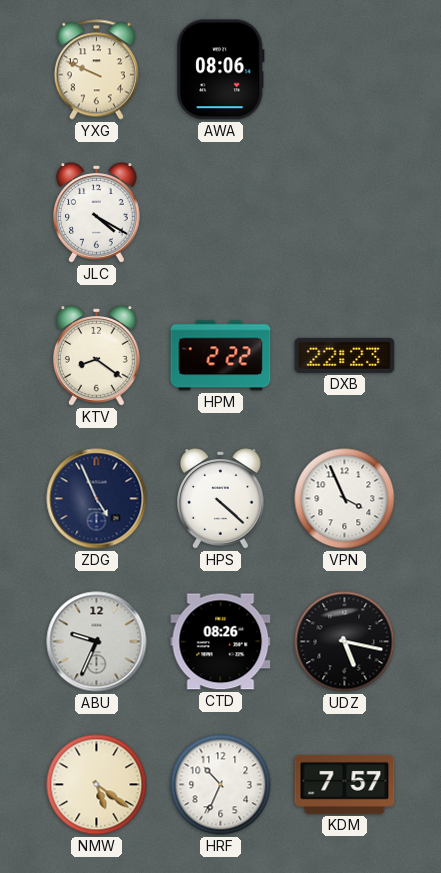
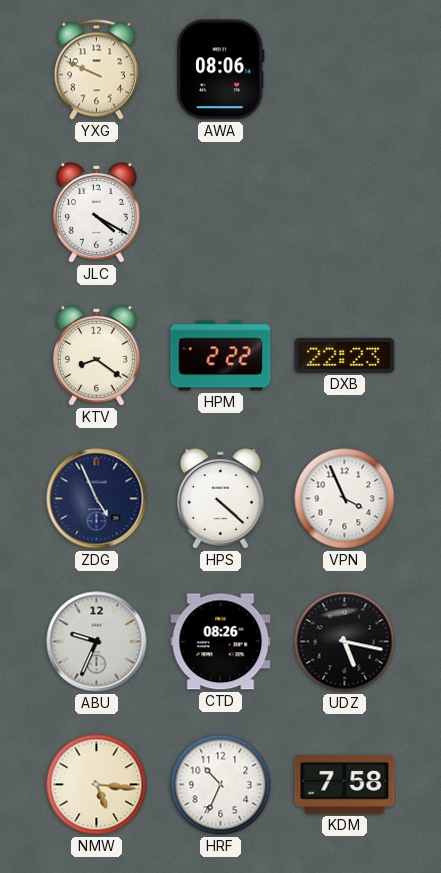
NMW: 5:21 -> 5:16 (97, 785)
KDM: 7:57 -> 7:58 (345, 784)
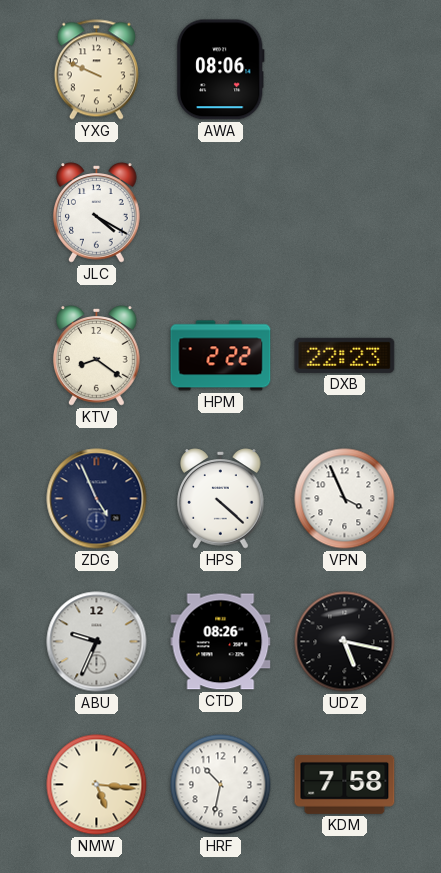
HRF: 10:34 -> 10:32 (221, 785)
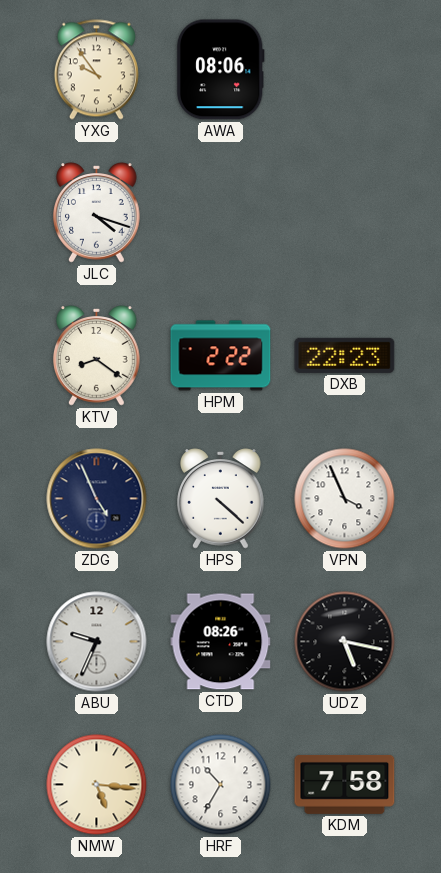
YXG: 9:49 -> 9:54 (96, 70)
JLC: 4:20 -> 4:18 (97, 213)
HRF: 10:32 -> 10:35 (221, 785)
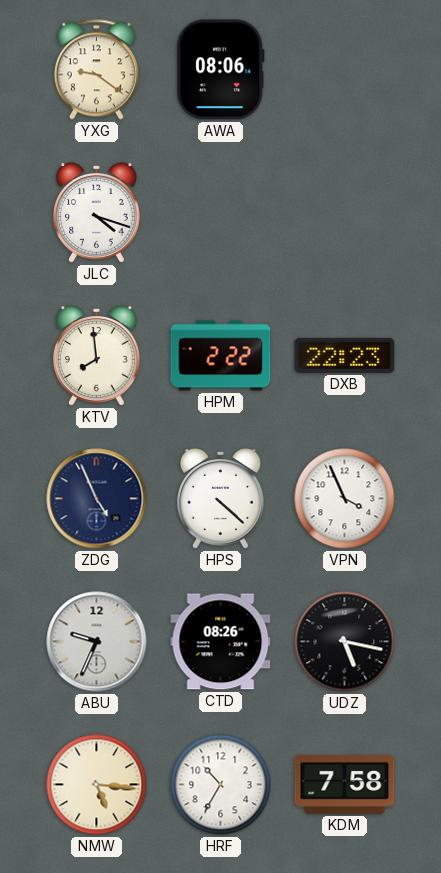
YXG: 9:54 -> 9:21 (96, 70)
KTV: 8:21 -> 7:59 (97, 356)
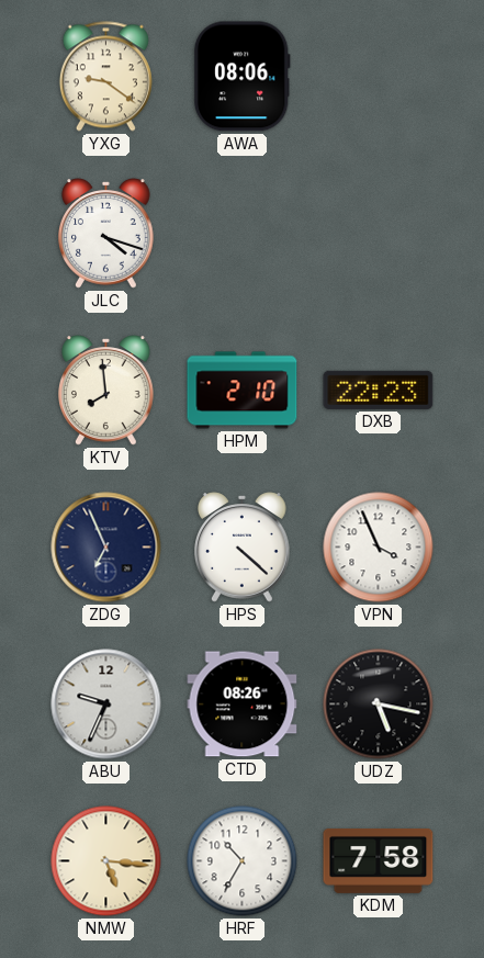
HPM: 2:22 -> 2:10 (243, 391)
ZDG: 4:56 -> 6:56 (106, 548)
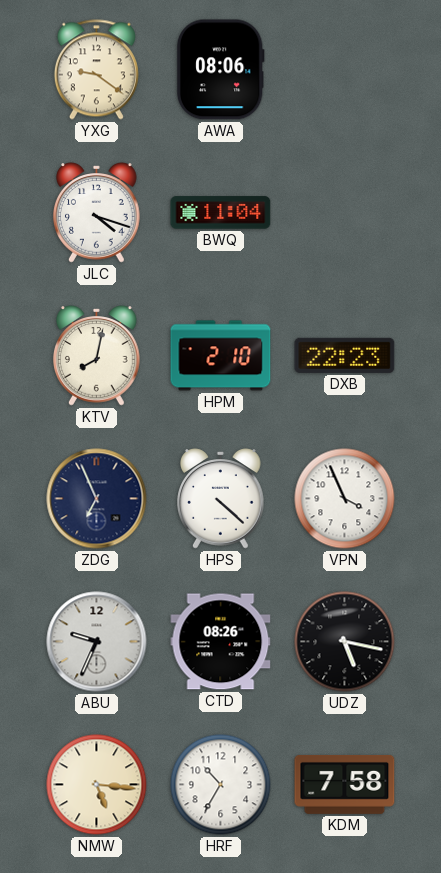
BWQ: none -> 11:04 (221, 213)
KTV: 7:59 -> 8:02 (97, 356)
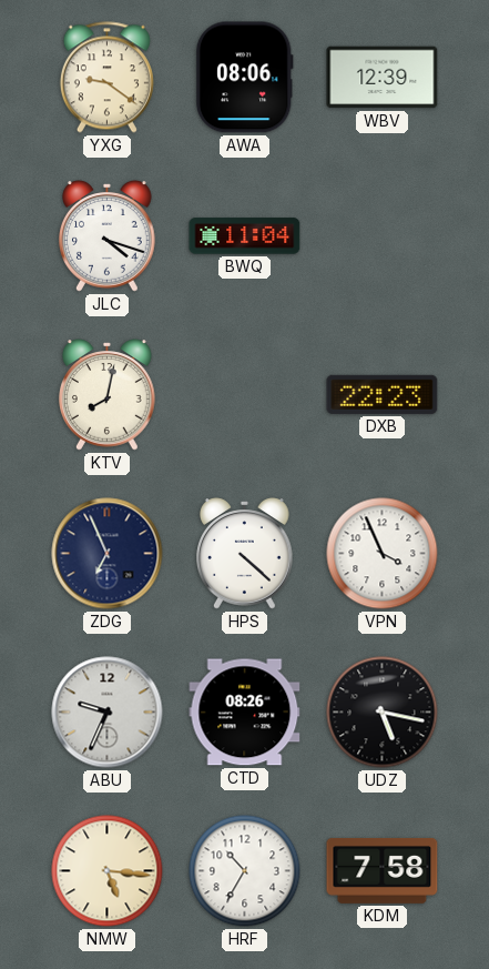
WBV: none -> 12:39 (383, 78)
HPM: 2:10 -> none (221, 356)
